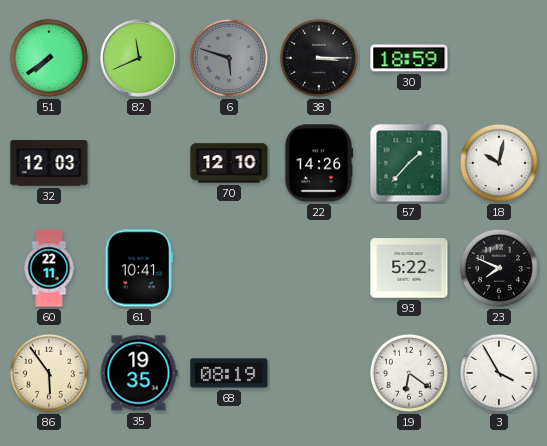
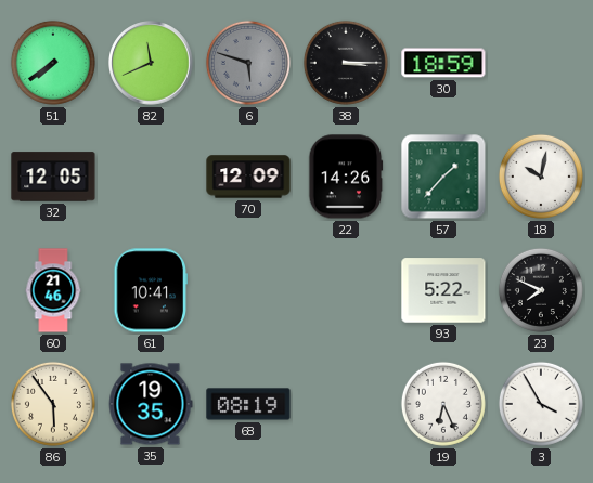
32: 12:03 -> 12:05 (53, 177)
70: 12:10 -> 12:09 (248, 177)
60: 22:11 -> 21:46 (53, 290)
19: 6:21 -> 6:26 (443, 404)
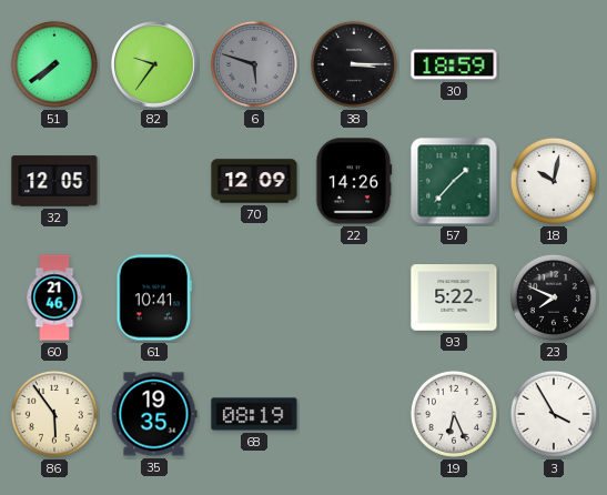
82: 11:41 -> 9:36 (154, 64)
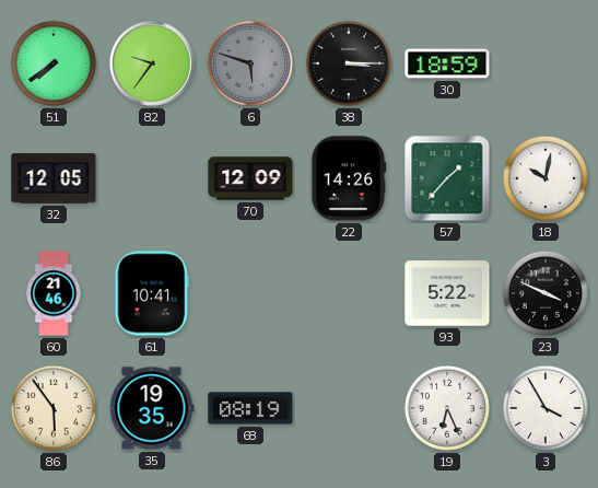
23: 7:49 -> 3:49 (546, 293)
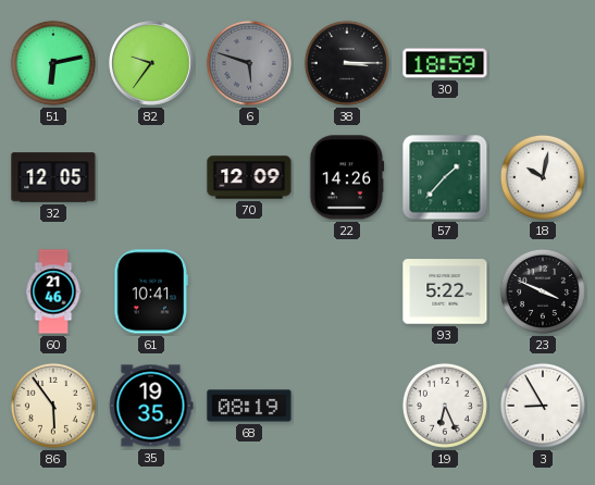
51: 7:39 -> 6:13 (53, 63)
3: 3:55 -> 8:55 (543, 406)
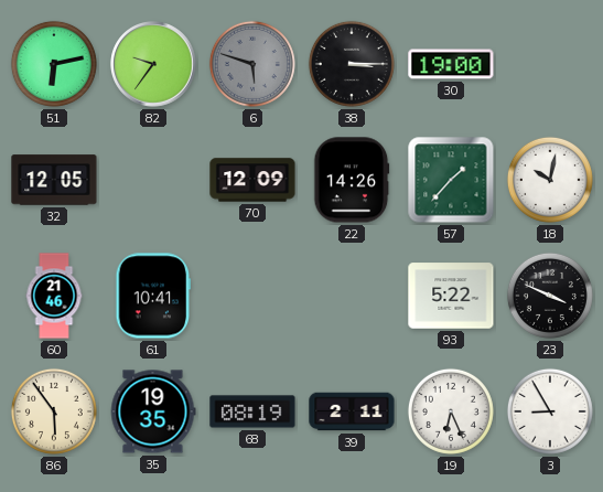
30: 18:59 -> 19:00 (451, 64)
39: none -> 2:11 (352, 411)
